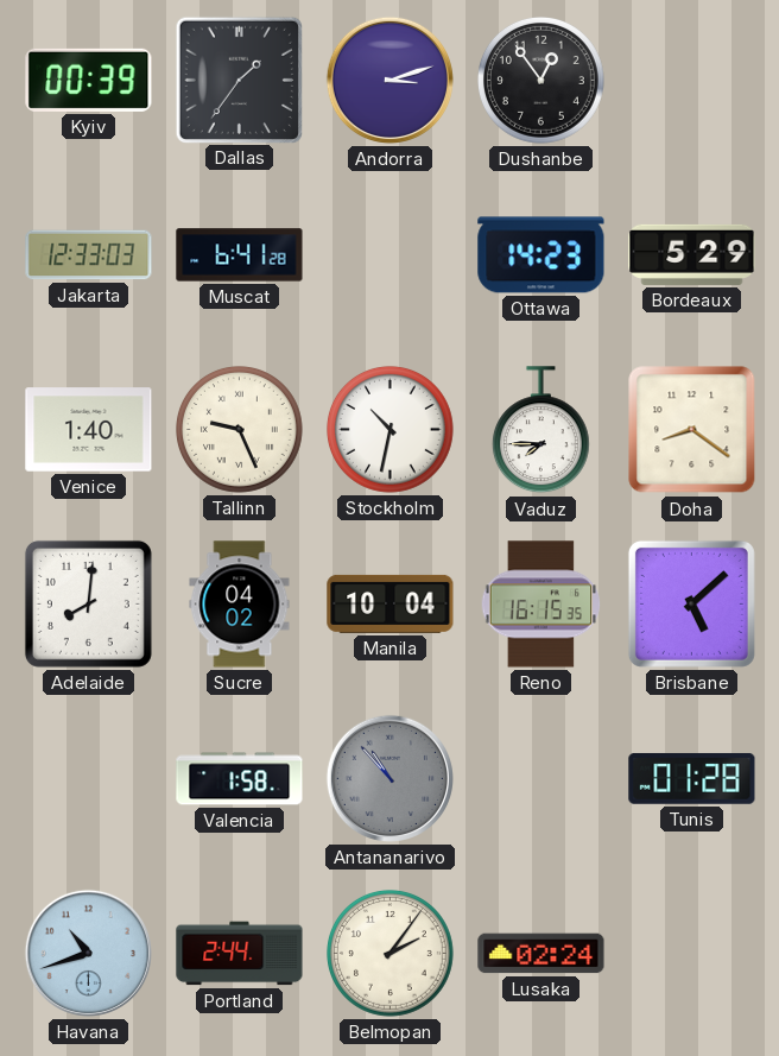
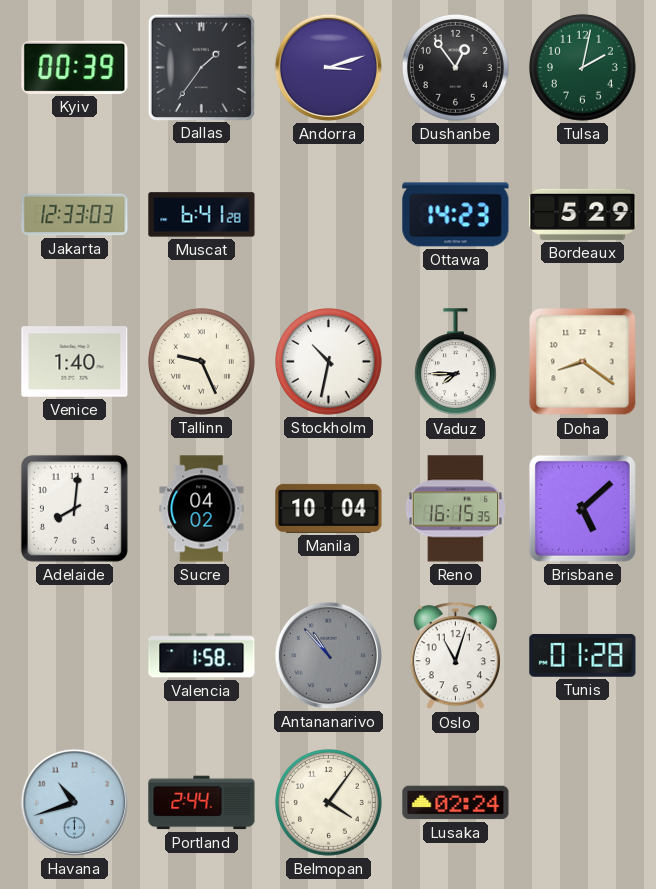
Tulsa: none -> 2:02 (583, 68)
Oslo: none -> 11:03 (455, 656)
Belmopan: 2:06 -> 4:06 (329, 803)
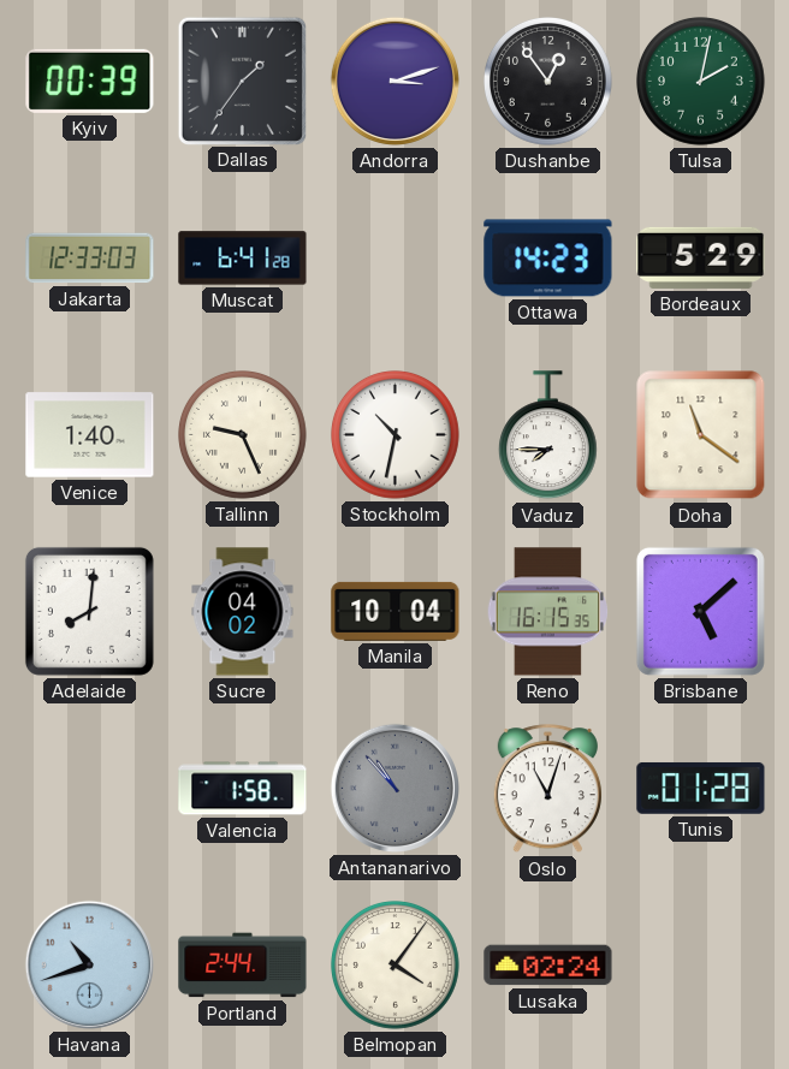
Doha: 8:21 -> 11:21 (701, 435)
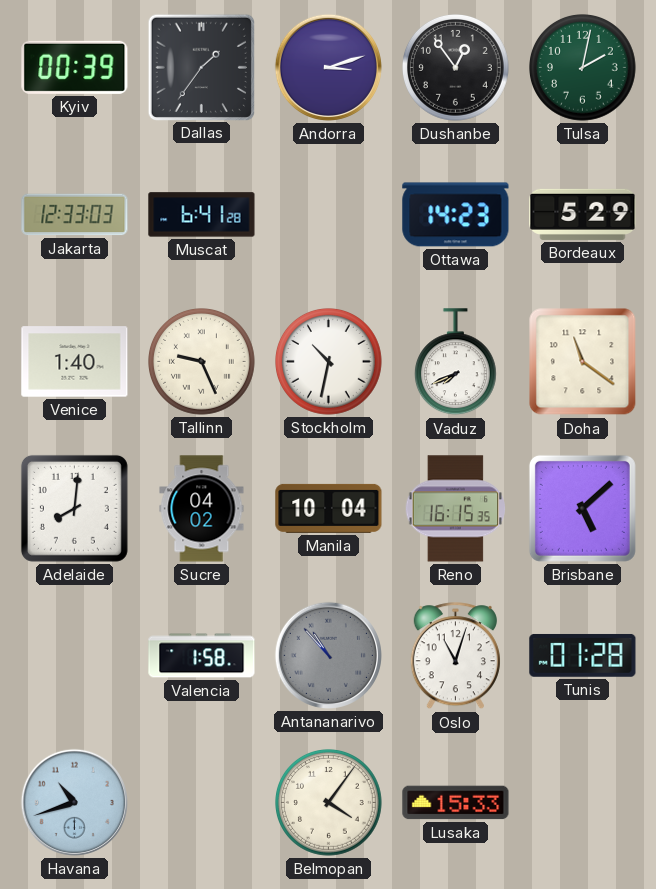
Vaduz: 7:45 -> 7:41 (455, 362)
Portland: 2:44 -> none (243, 966)
Lusaka: 02:24 -> 15:33 (456, 803)
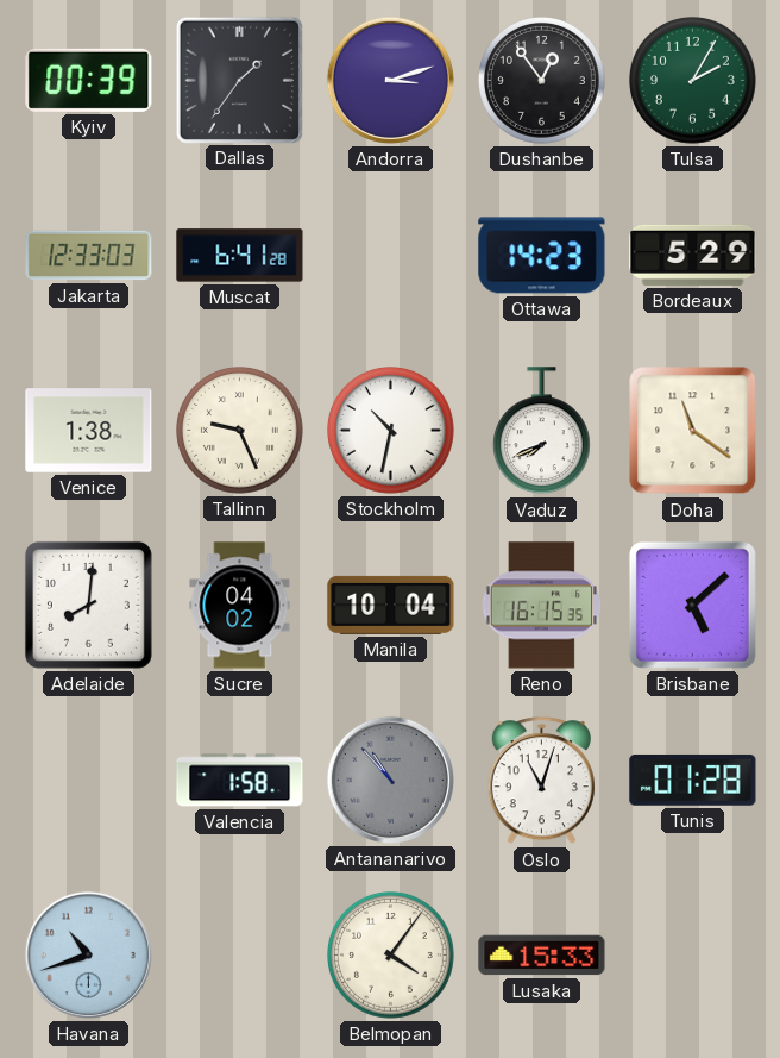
Tulsa: 2:02 -> 2:05 (693, 81)
Venice: 1:40 -> 1:38 (89, 431)
